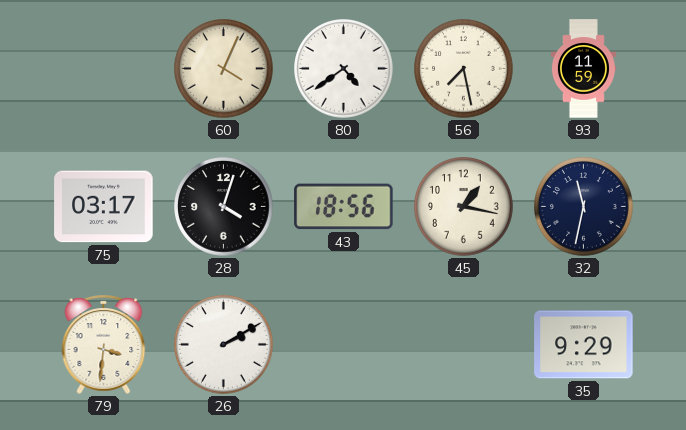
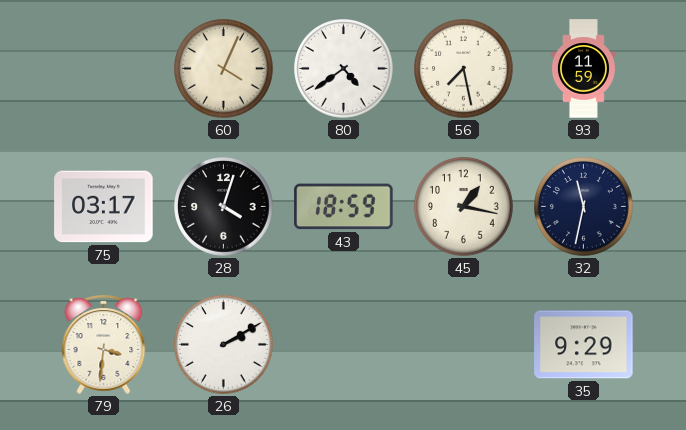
43: 18:56 -> 18:59 (344, 207)
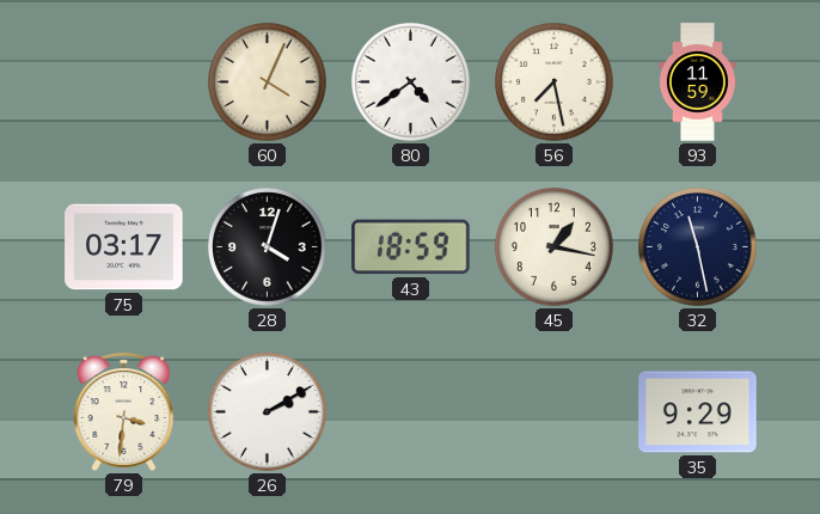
32: 11:32 -> 11:28 (698, 247)
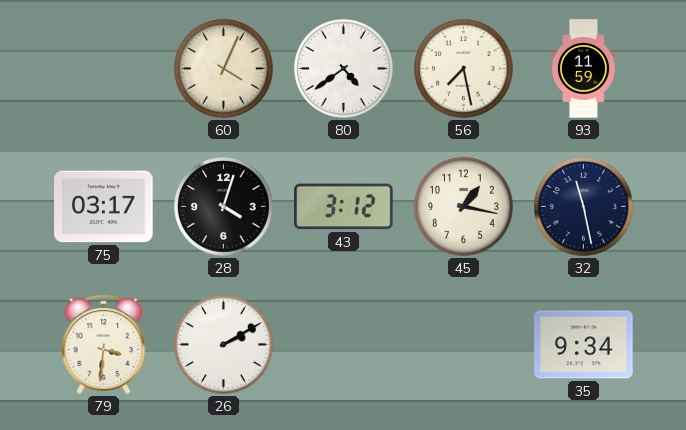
43: 18:59 -> 3:12 (344, 207)
35: 9:29 -> 9:34 (584, 345)
